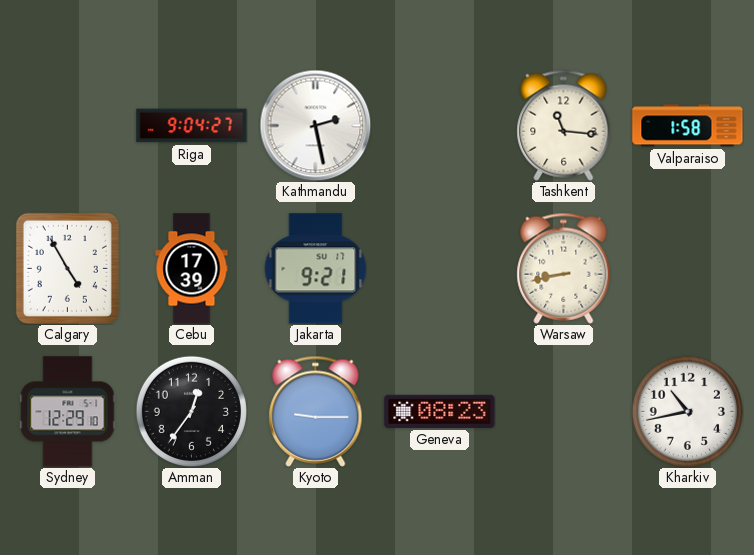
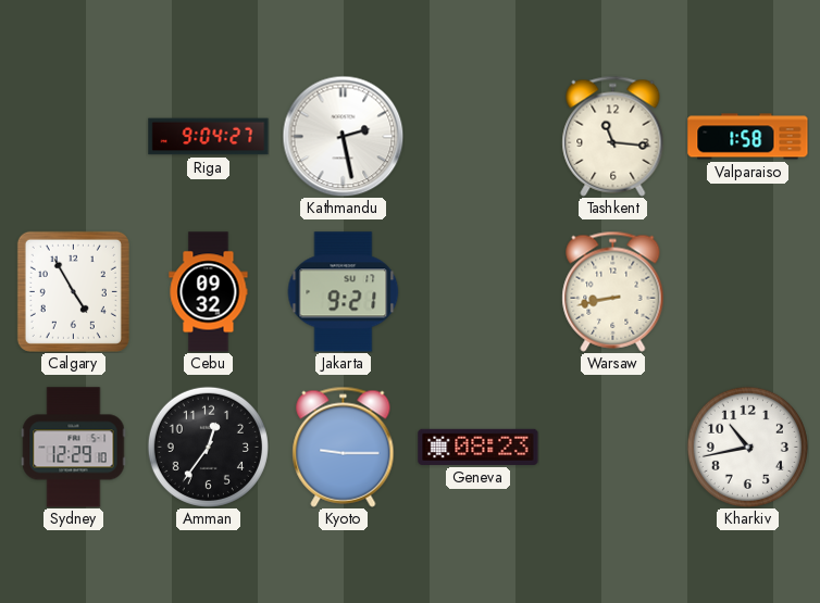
Cebu: 17:39 -> 09:32 (209, 292)
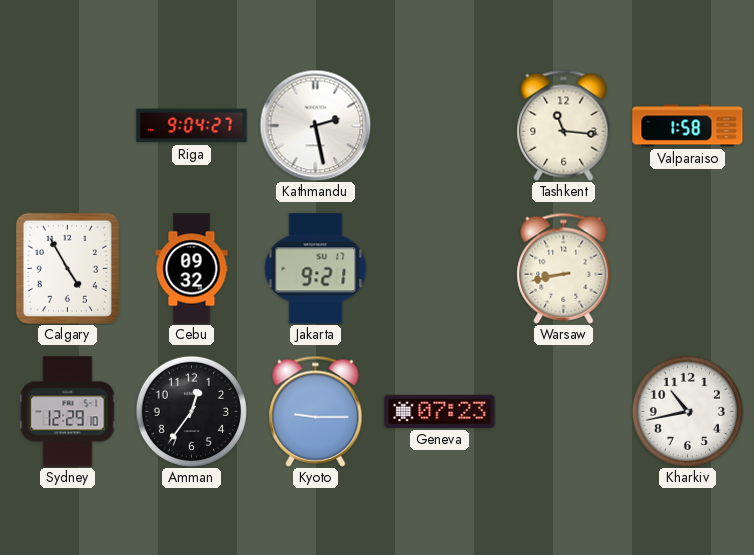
Geneva: 08:23 -> 07:23 (440, 411)
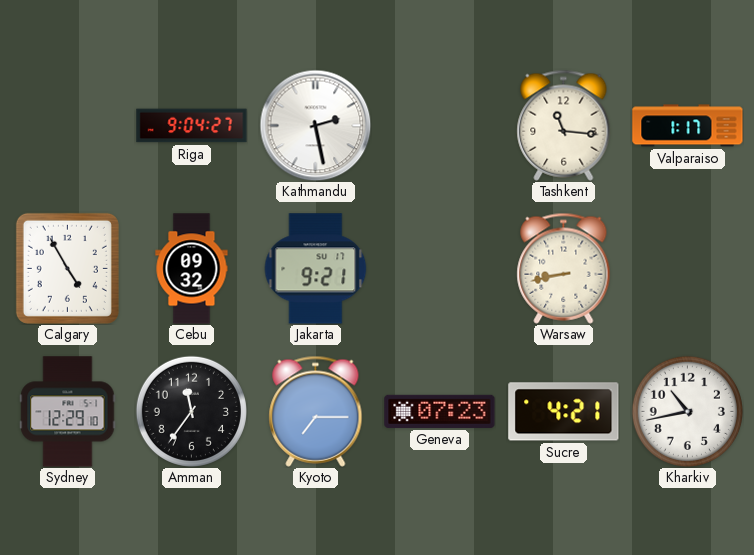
Valparaiso: 1:58 -> 1:17 (688, 126)
Amman: 12:36 -> 11:36 (191, 411)
Kyoto: 9:15 -> 7:15 (316, 411)
Sucre: none -> 4:21 (564, 412)
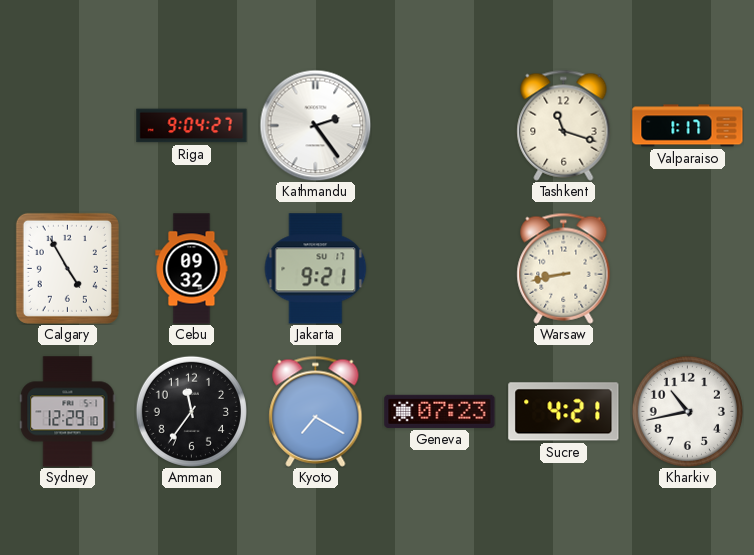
Kathmandu: 2:28 -> 2:24 (315, 125)
Tashkent: 11:16 -> 11:18 (564, 125)
Kyoto: 7:15 -> 7:20 (316, 411)
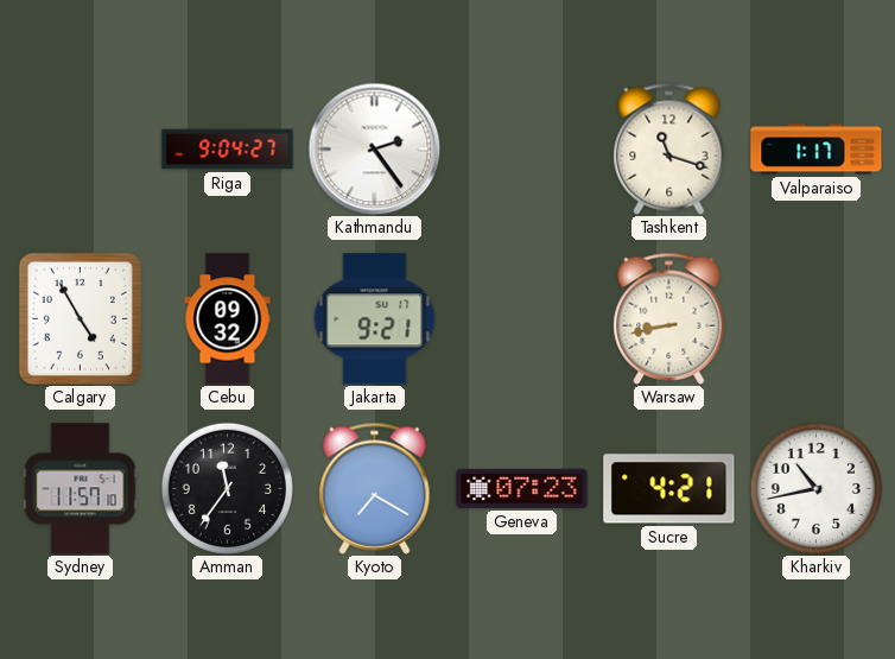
Sydney: 12:29 -> 11:57 (81, 489)
